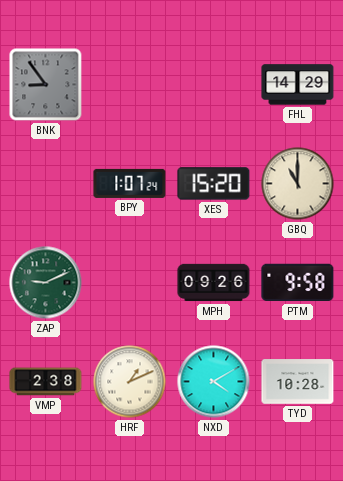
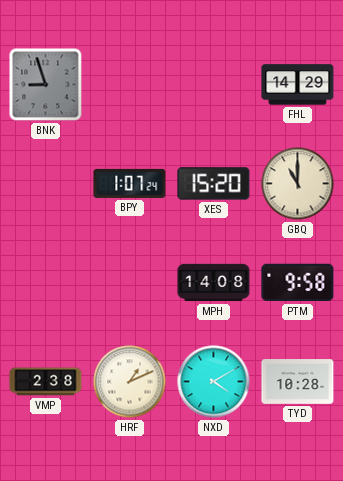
BNK: 8:54 -> 8:57 (46, 85)
ZAP: 9:11 -> none (46, 283)
MPH: 09:26 -> 14:08 (214, 283)
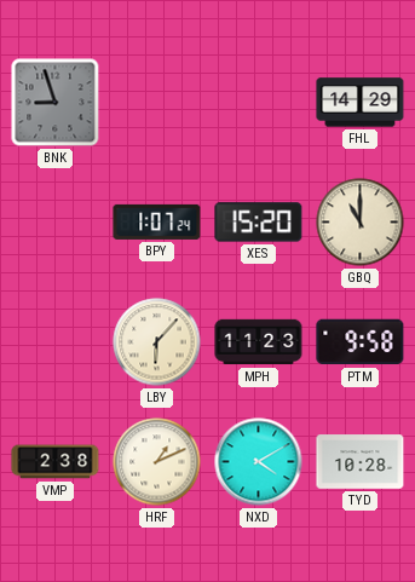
LBY: none -> 6:07 (157, 342)
MPH: 14:08 -> 11:23 (259, 342)
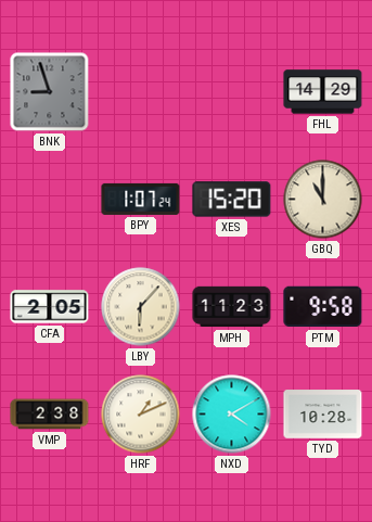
CFA: none -> 2:05 (50, 307)
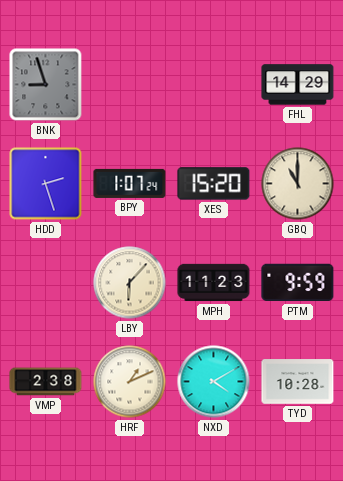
HDD: none -> 2:27 (46, 184)
CFA: 2:05 -> none (50, 307)
PTM: 9:58 -> 9:59 (298, 283)
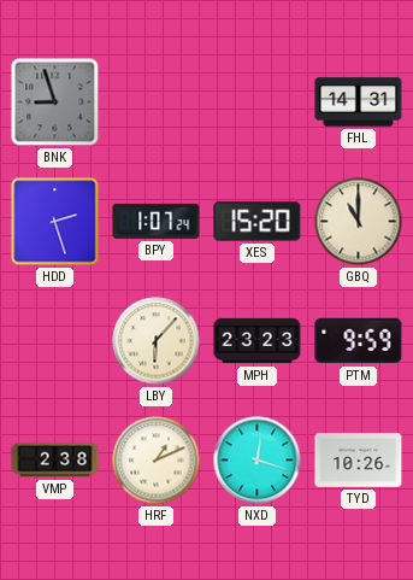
FHL: 14:29 -> 14:31 (359, 102)
MPH: 11:23 -> 23:23 (258, 341)
NXD: 4:10 -> 12:18 (258, 461)
TYD: 10:28 -> 10:26 (359, 461)
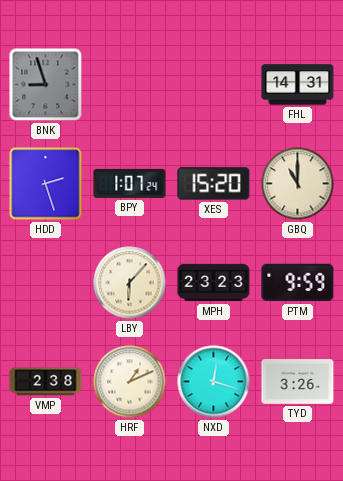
TYD: 10:26 -> 3:26 (298, 382)
